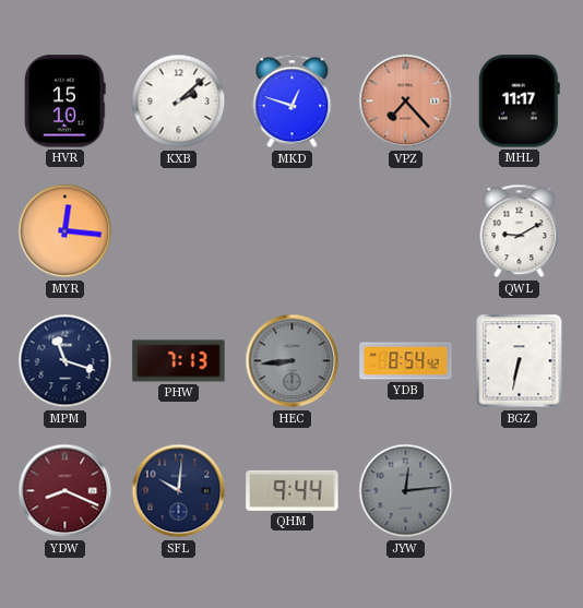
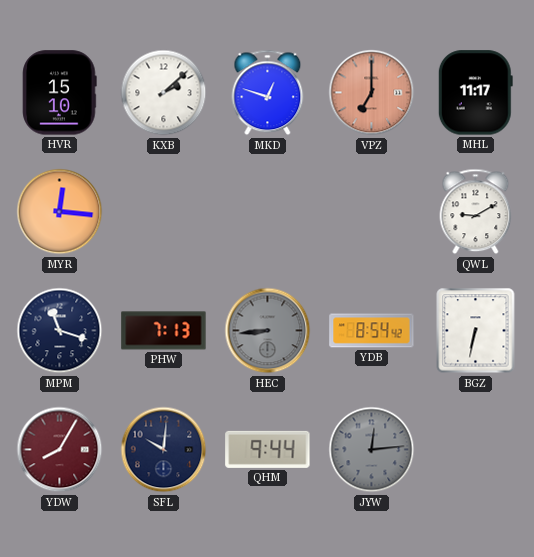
VPZ: 7:23 -> 7:00 (372, 93)
YDW: 8:19 -> 8:05 (60, 450)
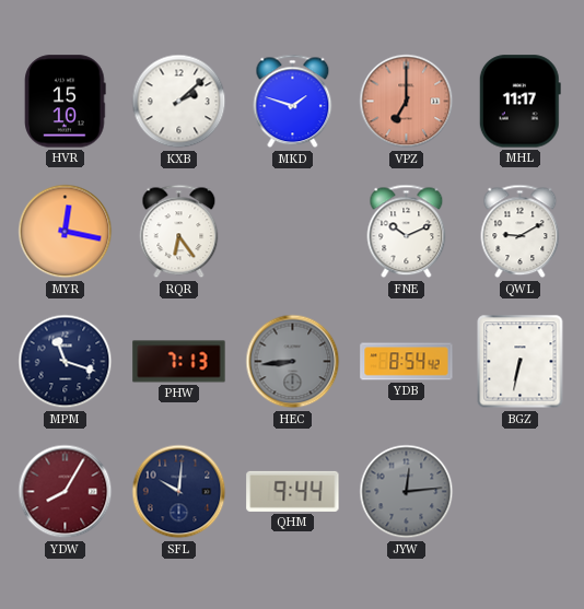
MKD: 12:48 -> 1:48 (293, 102)
MYR: 12:16 -> 12:17 (66, 232)
RQR: none -> 6:24 (179, 232)
FNE: none -> 10:11 (407, 232)
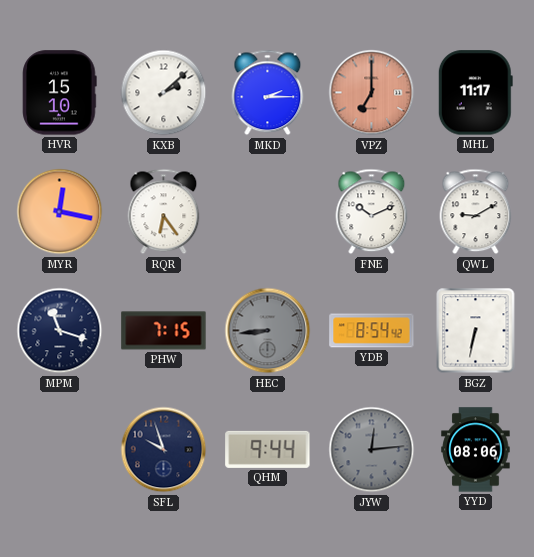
MKD: 1:48 -> 2:15 (268, 93)
PHW: 7:13 -> 7:15 (164, 331)
YDW: 8:05 -> none (66, 492)
SFL: 10:01 -> 9:57 (164, 450)
YYD: none -> 08:06 (476, 450)
